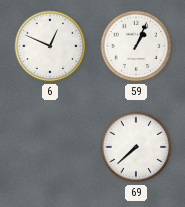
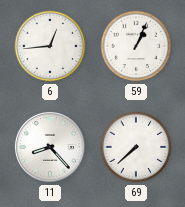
6: 12:49 -> 12:44 (50, 46)
11: none -> 8:23 (50, 147)
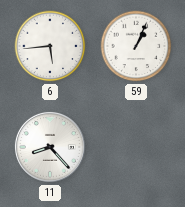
6: 12:44 -> 5:44 (50, 46)
69: 7:38 -> none (136, 147)
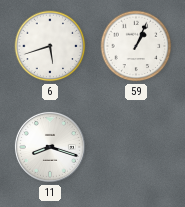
6: 5:44 -> 5:42 (50, 46)
11: 8:23 -> 8:18 (50, 147)
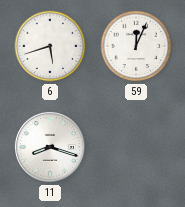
59: 1:04 -> 12:04 (136, 46)
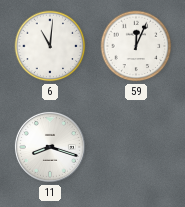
6: 5:42 -> 11:01 (50, 46)
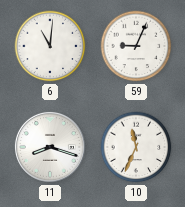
59: 12:04 -> 9:04 (136, 46)
10: none -> 11:34 (136, 147)
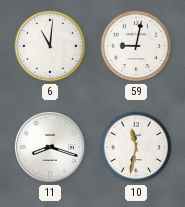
59: 9:04 -> 9:02 (136, 46)
10: 11:34 -> 11:32 (136, 147)
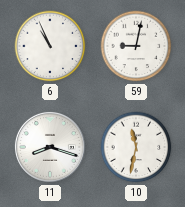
6: 11:01 -> 10:56 (50, 46)
